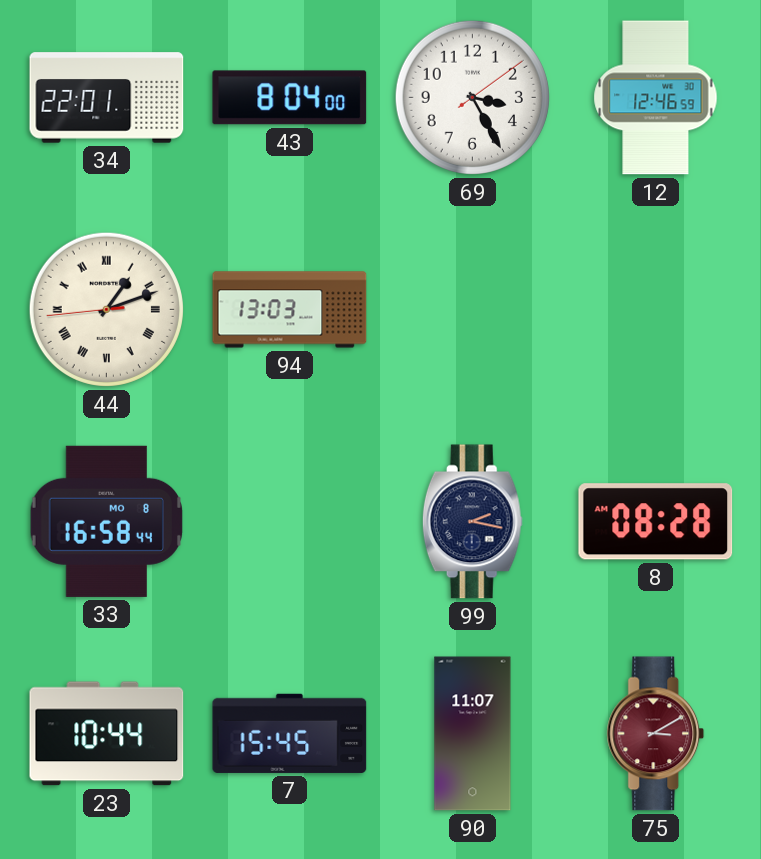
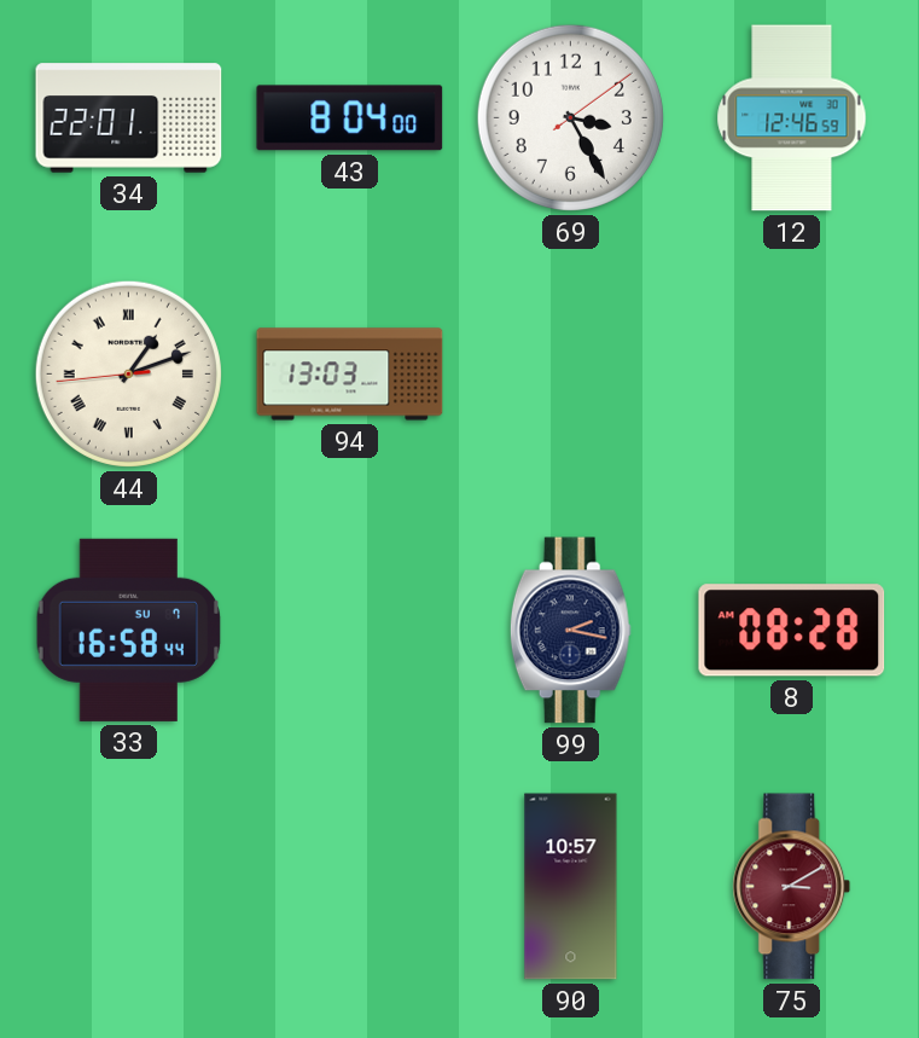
33 date: MO 8 -> SU 7 (128, 630)
23: 10:44 -> none (107, 734)
7: 15:45 -> none (290, 733)
90: 11:07 -> 10:57 (571, 887)
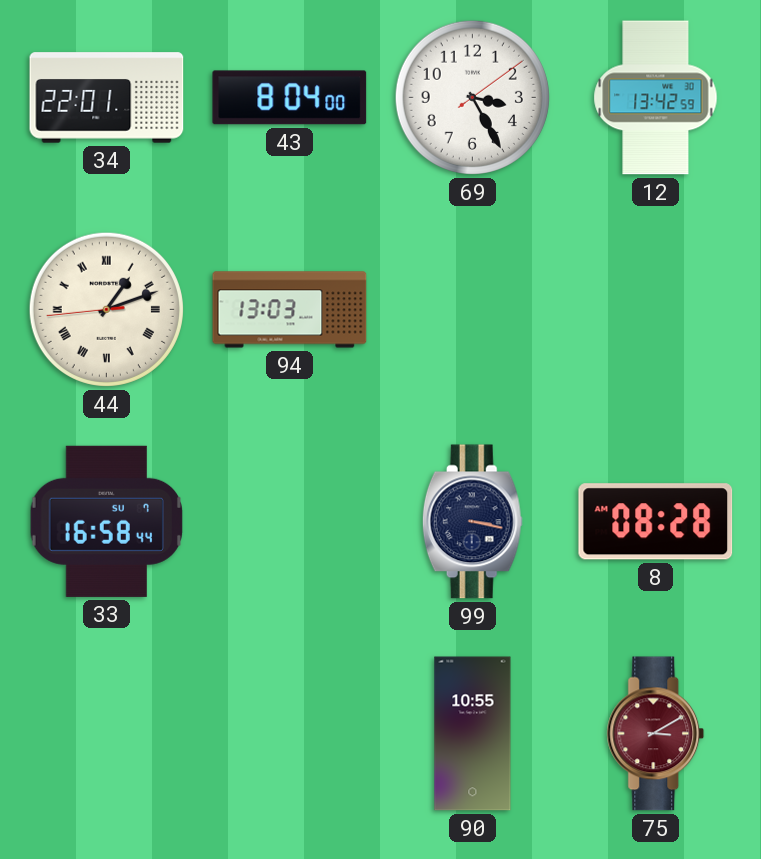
12: 12:46 -> 13:42 (656, 98)
99: 2:17 -> 3:17 (472, 522)
90: 10:57 -> 10:55 (473, 734)
